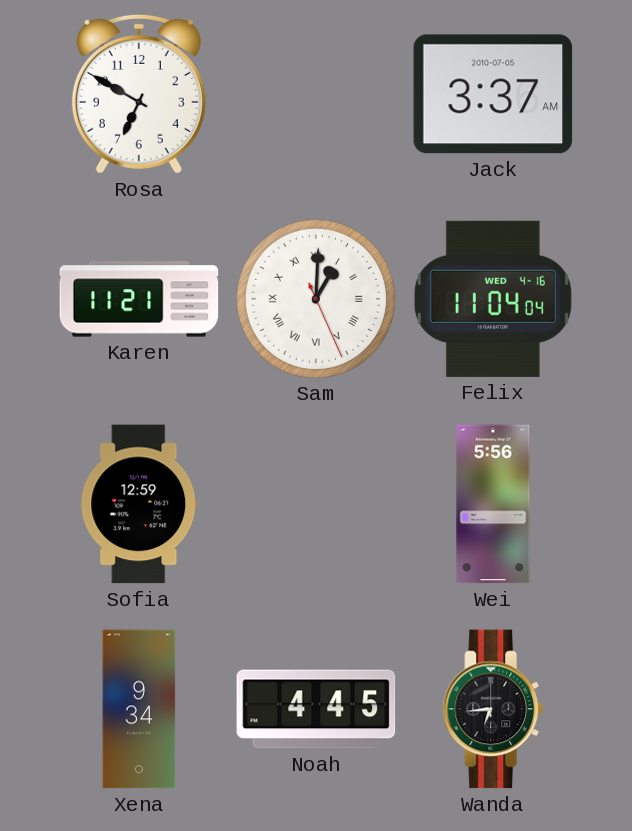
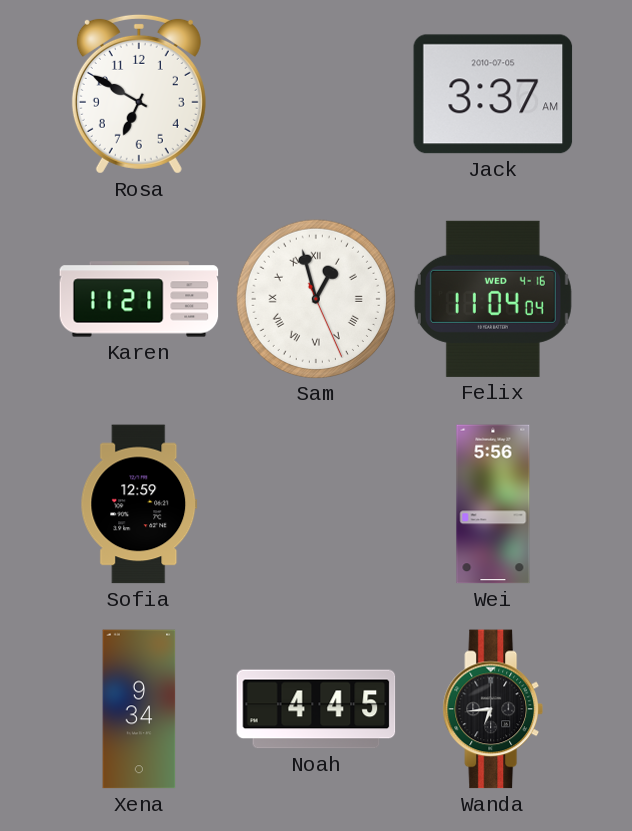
Sam: 1:00 -> 12:57 (315, 298)
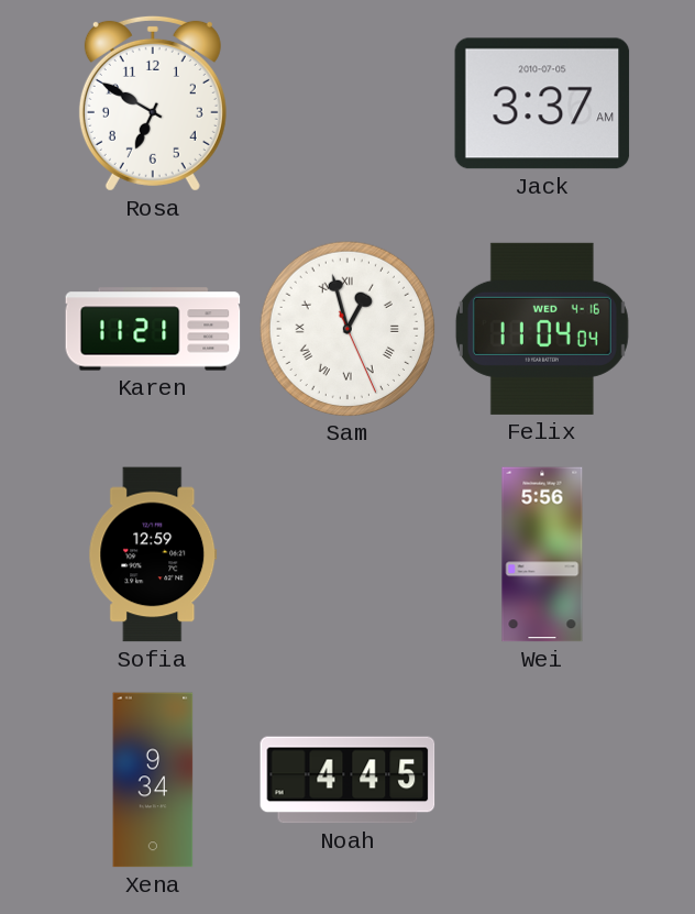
Wanda: 6:44 -> none (492, 709)
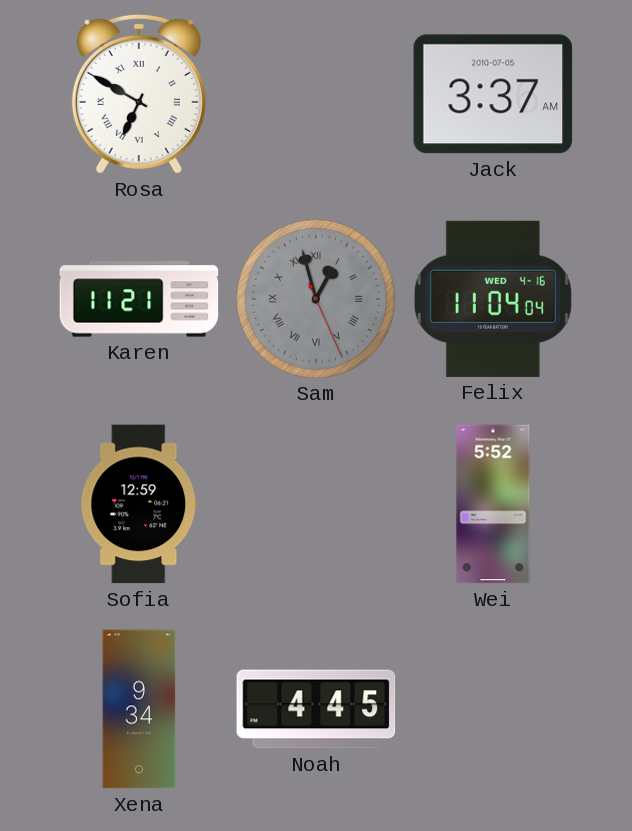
Rosa numerals: Arabic -> Roman (139, 94)
Sam dial: white -> grey (315, 298)
Wei: 5:56 -> 5:52 (493, 504)
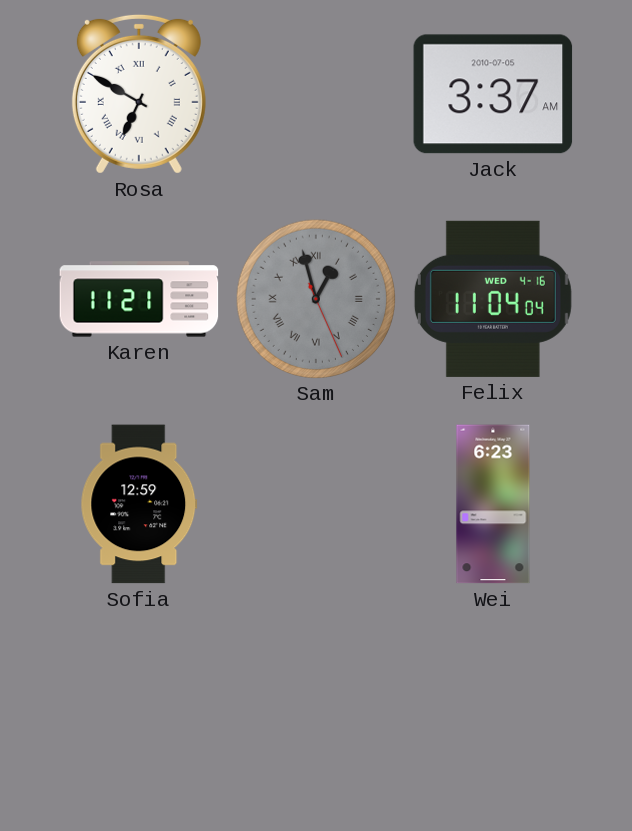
Wei: 5:52 -> 6:23 (493, 504)
Xena: 9:34 -> none (139, 709)
Noah: 4:45 -> none (316, 709)
